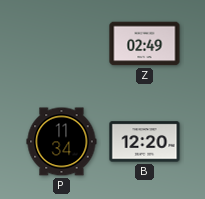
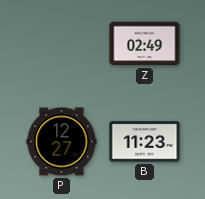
P: 11:34 -> 12:27 (62, 142)
B: 12:20 -> 11:23 (145, 142)
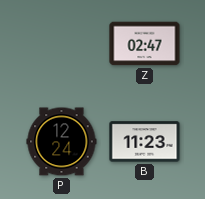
Z: 02:49 -> 02:47 (145, 44)
P: 12:27 -> 12:24 (62, 142)
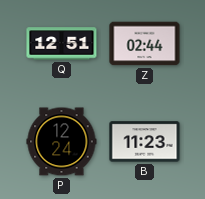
Q: none -> 12:51 (62, 44)
Z: 02:47 -> 02:44 (145, 44)
